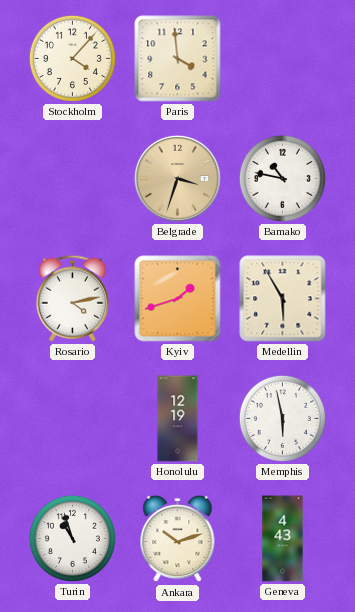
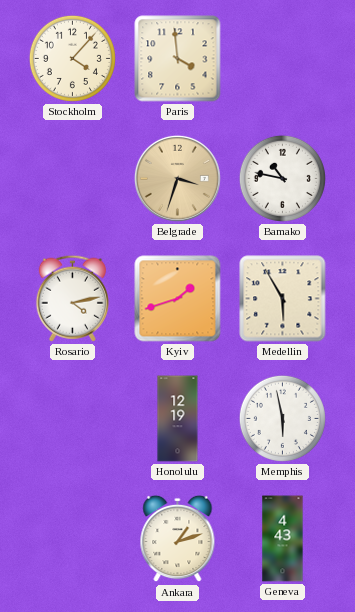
Turin: 10:57 -> none (72, 538)
Ankara: 10:12 -> 1:12 (178, 539)
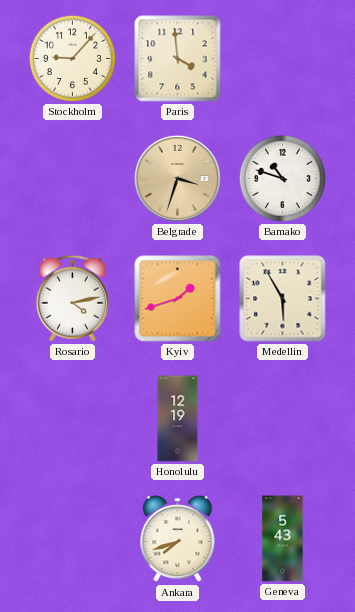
Stockholm: 4:07 -> 9:07 (72, 58)
Bamako: 10:47 -> 10:48 (282, 178)
Memphis: 5:58 -> none (282, 418)
Ankara: 1:12 -> 7:42 (178, 539)
Geneva: 4:43 -> 5:43 (283, 539)
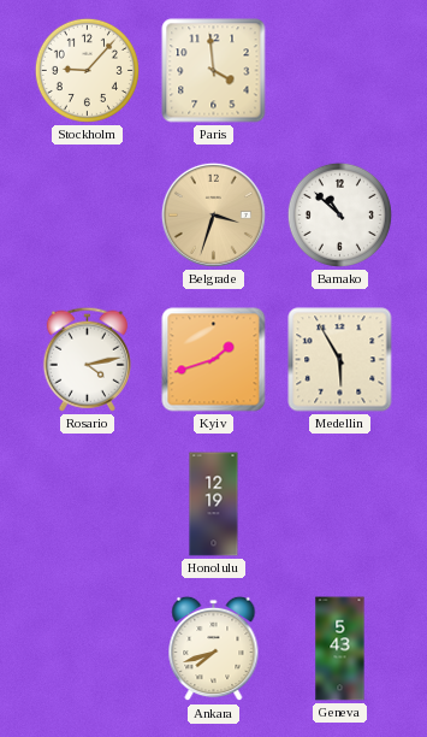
Bamako: 10:48 -> 10:52 (339, 214)
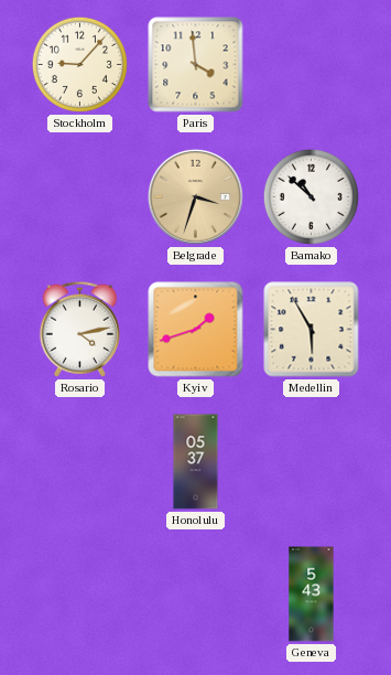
Honolulu: 12:19 -> 05:37 (196, 462)
Ankara: 7:42 -> none (214, 649)
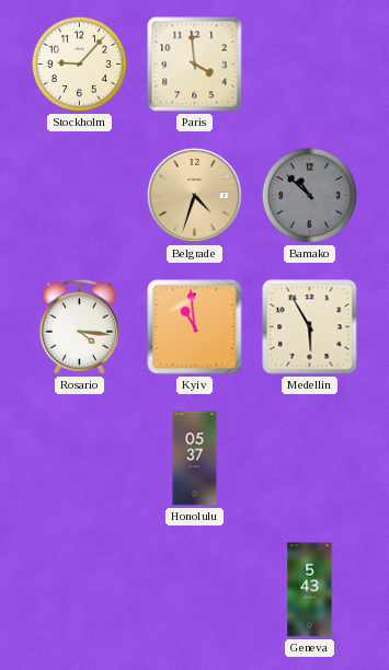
Belgrade: 3:33 -> 4:33 (194, 195)
Bamako dial: white -> grey (309, 195)
Rosario: 4:13 -> 4:16 (79, 326)
Kyiv: 1:42 -> 10:59 (195, 327)
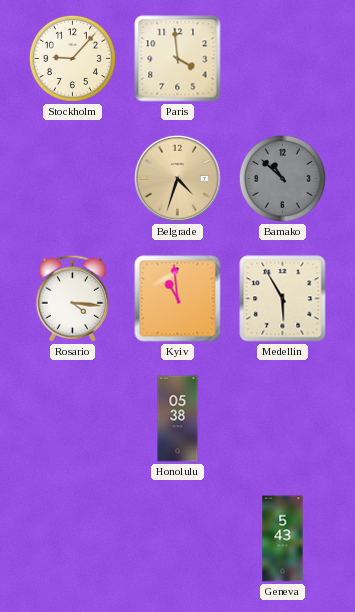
Honolulu: 05:37 -> 05:38 (178, 419)
